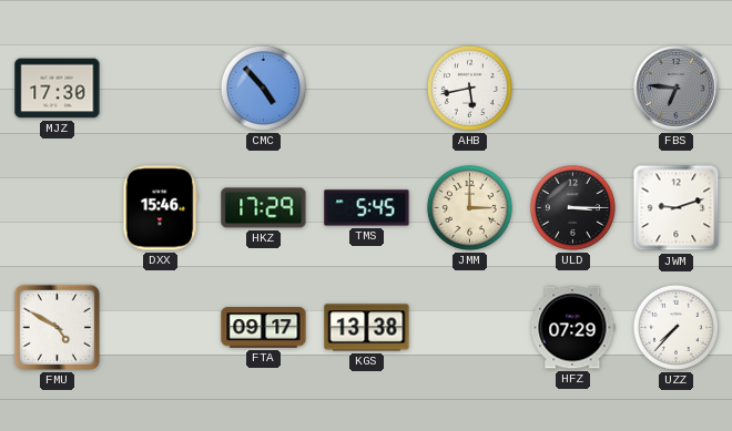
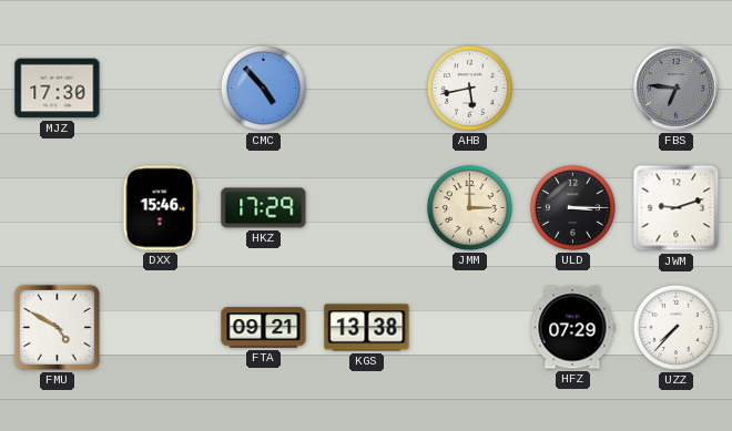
TMS: 5:45 -> none (367, 208)
FTA: 09:17 -> 09:21 (264, 328)
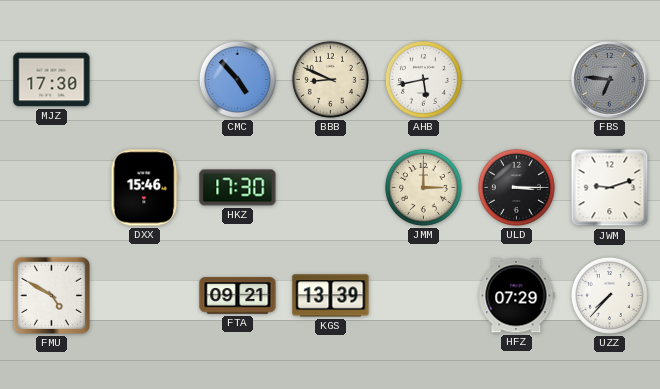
BBB: none -> 8:49 (330, 79)
HKZ: 17:29 -> 17:30 (238, 188)
KGS: 13:38 -> 13:39 (331, 296)
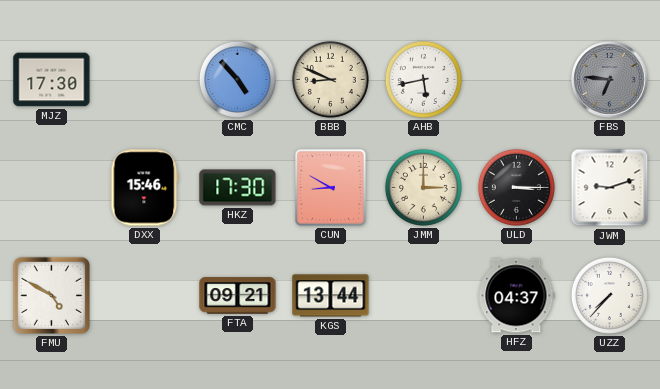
CUN: none -> 8:50 (331, 188)
KGS: 13:39 -> 13:44 (331, 296)
HFZ: 07:29 -> 04:37 (516, 296)
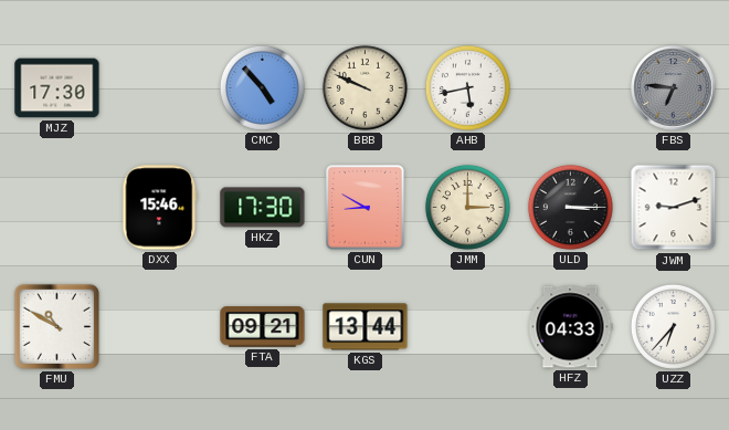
BBB: 8:49 -> 9:49 (364, 87)
FMU: 4:50 -> 10:50 (56, 326)
HFZ: 04:37 -> 04:33 (570, 327)
UZZ: 7:37 -> 6:37 (673, 326)
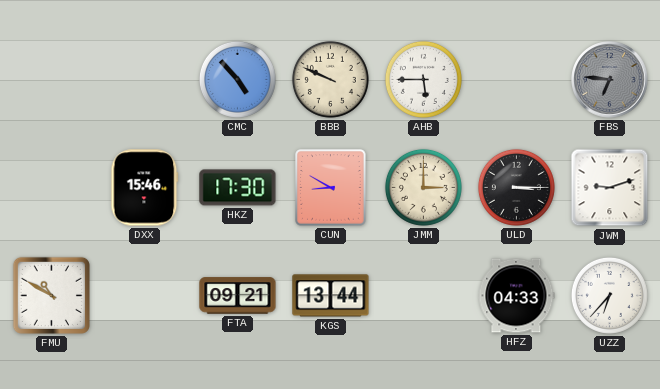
MJZ: 17:30 -> none (57, 88)
AHB: 5:43 -> 5:45 (423, 79)
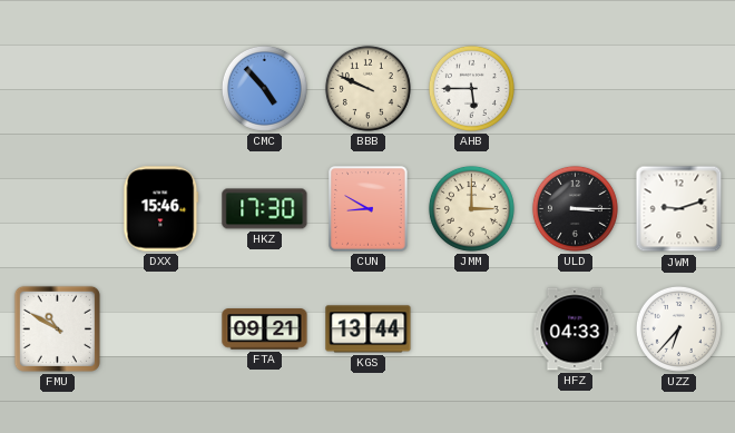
FBS: 6:46 -> none (610, 80)
